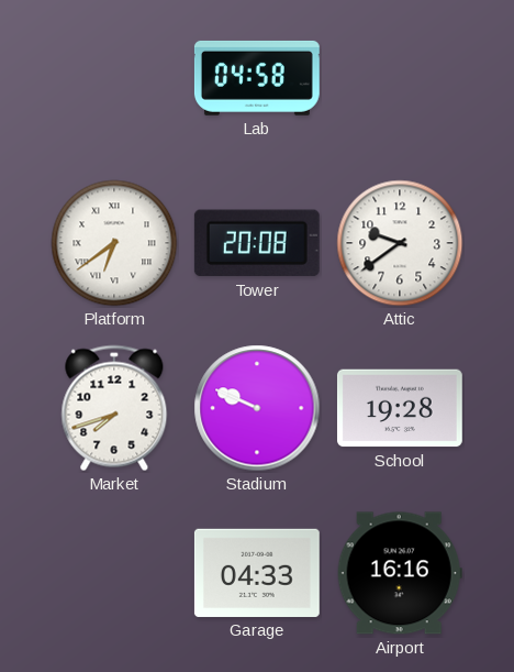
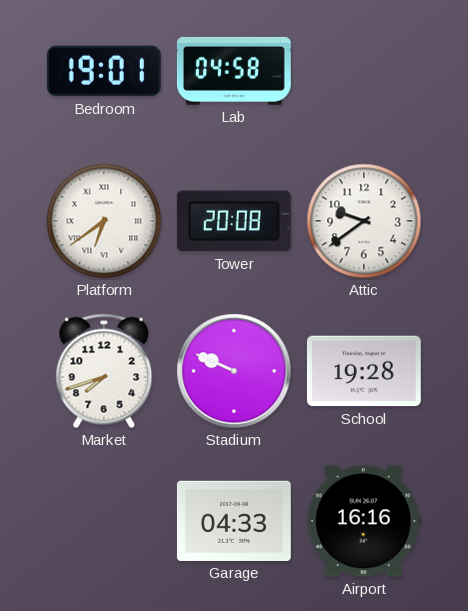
Bedroom: none -> 19:01 (104, 71)
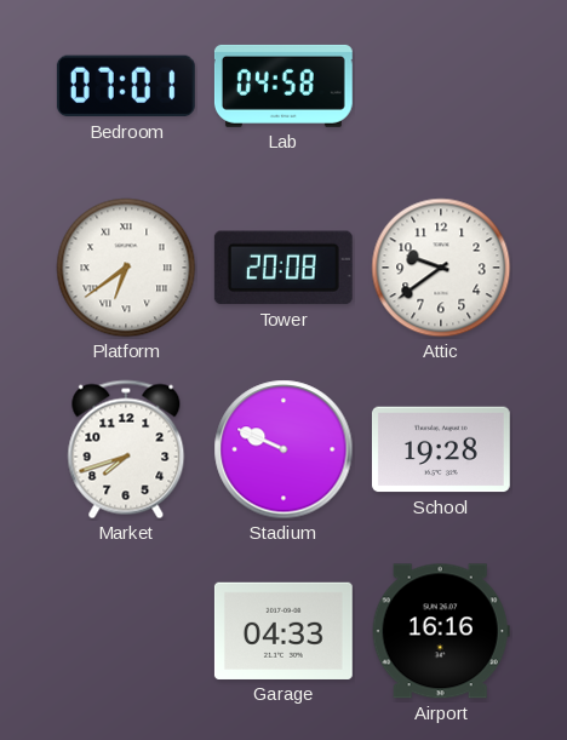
Bedroom: 19:01 -> 07:01 (126, 86)
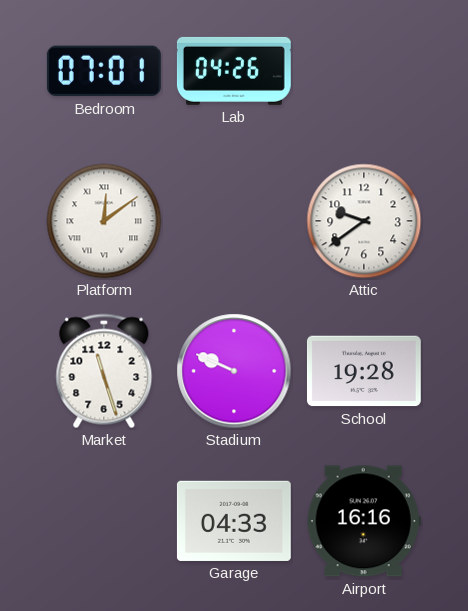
Lab: 04:58 -> 04:26 (234, 71)
Platform: 6:39 -> 12:09 (104, 221)
Tower: 20:08 -> none (283, 268)
Market: 7:42 -> 11:27 (104, 371)
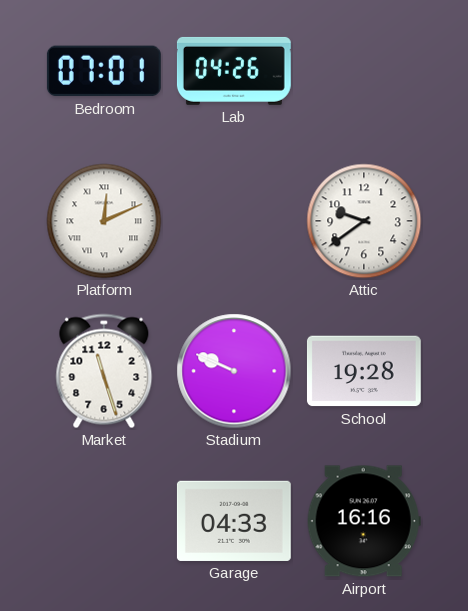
Platform: 12:09 -> 12:11 (104, 221)
